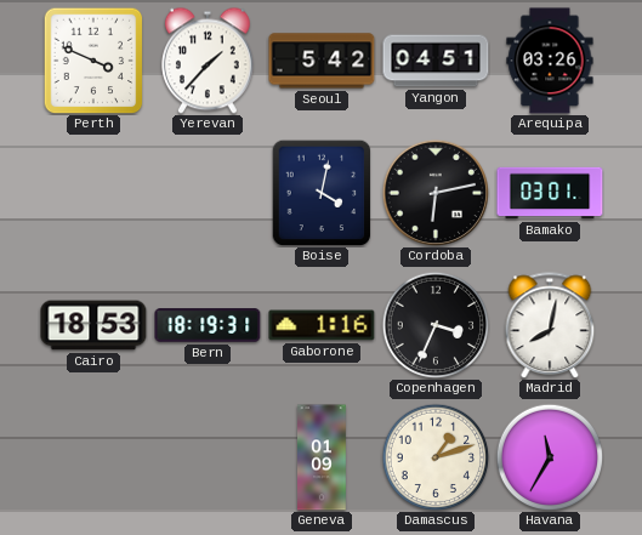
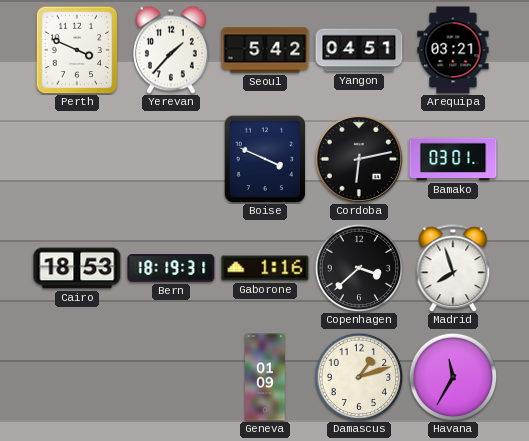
Arequipa: 03:26 -> 03:21 (453, 50)
Boise: 4:02 -> 3:49 (265, 159)
Copenhagen: 3:34 -> 3:38 (359, 268)
Madrid: 8:02 -> 7:57 (453, 268)
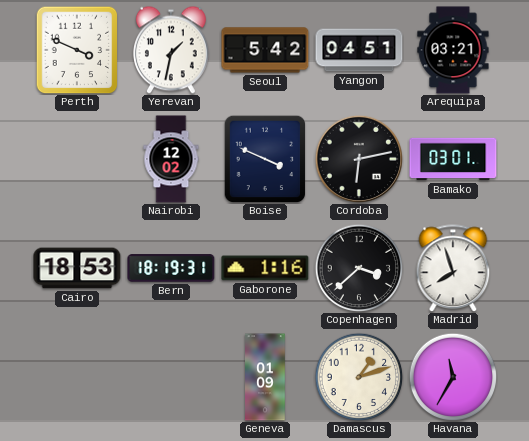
Yerevan: 1:37 -> 1:32 (171, 50)
Nairobi: none -> 12:02 (171, 159)
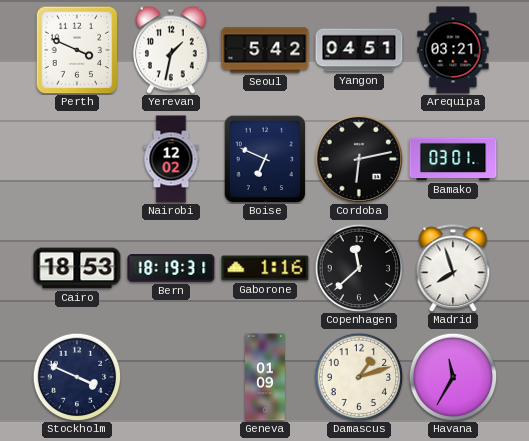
Boise: 3:49 -> 6:49 (265, 159)
Copenhagen: 3:38 -> 11:38 (359, 268)
Stockholm: none -> 3:49 (77, 377)
